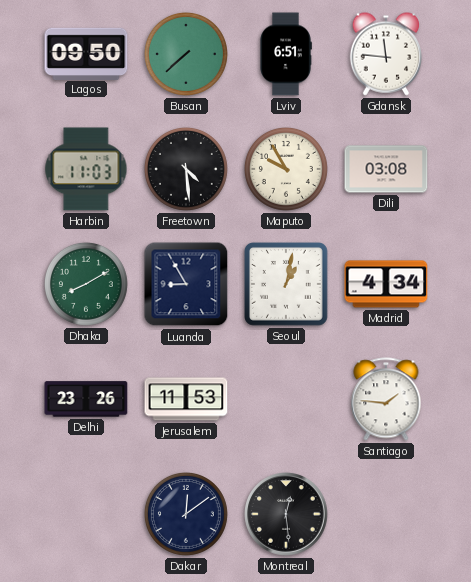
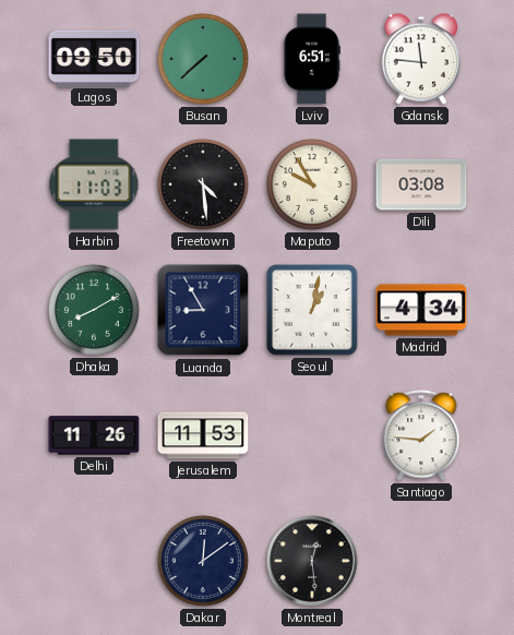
Delhi: 23:26 -> 11:26 (94, 435)
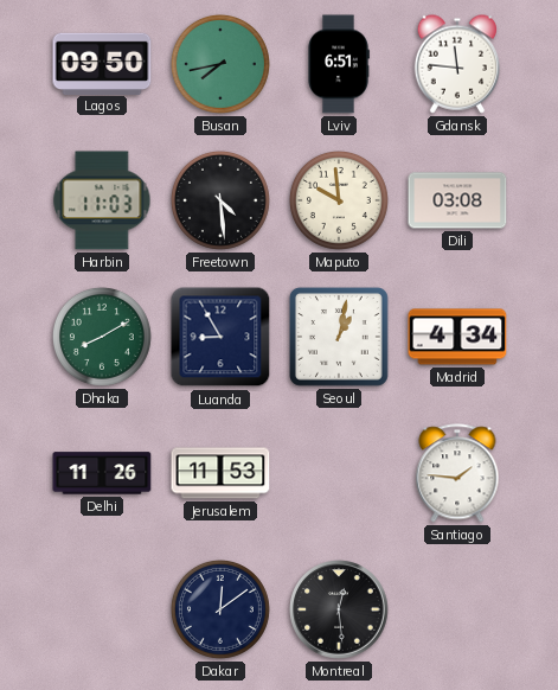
Busan: 7:38 -> 7:43 (220, 64)
Maputo: 9:55 -> 9:59 (339, 200)
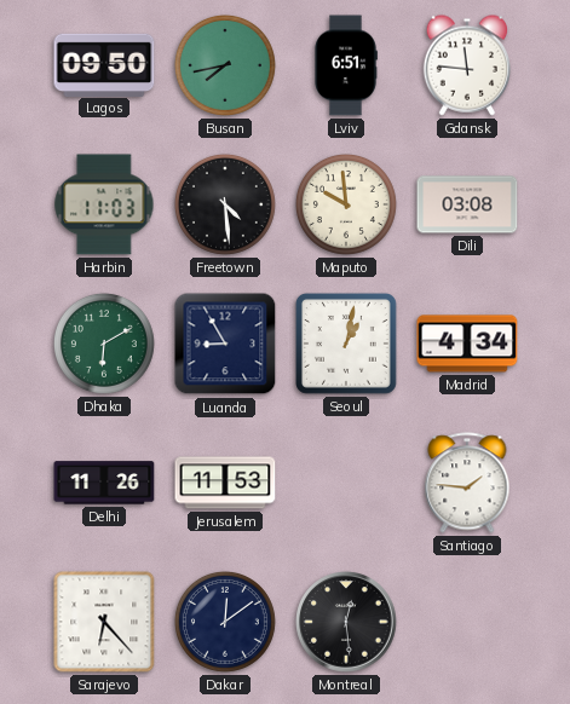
Dhaka: 8:10 -> 6:10 (104, 344)
Sarajevo: none -> 6:23 (104, 622)
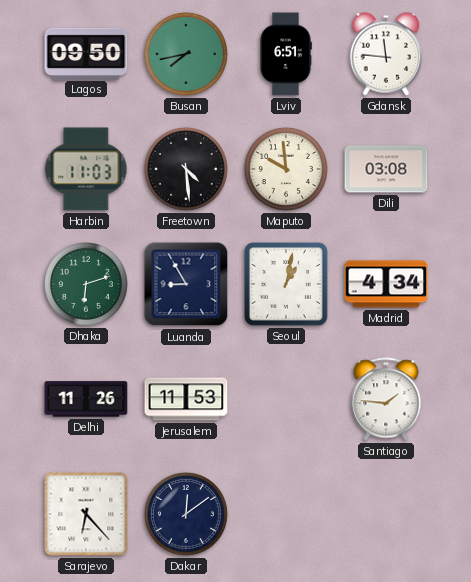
Dhaka: 6:10 -> 6:12 (86, 284)
Montreal: 12:29 -> none (346, 622)
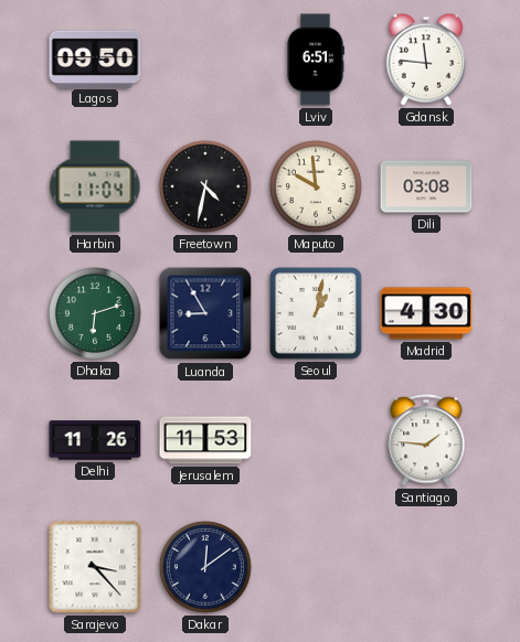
Busan: 7:43 -> none (186, 54)
Harbin: 11:03 -> 11:04 (95, 186)
Freetown: 4:29 -> 4:32 (205, 186)
Madrid: 4:34 -> 4:30 (426, 313)
Sarajevo: 6:23 -> 3:23 (95, 567)
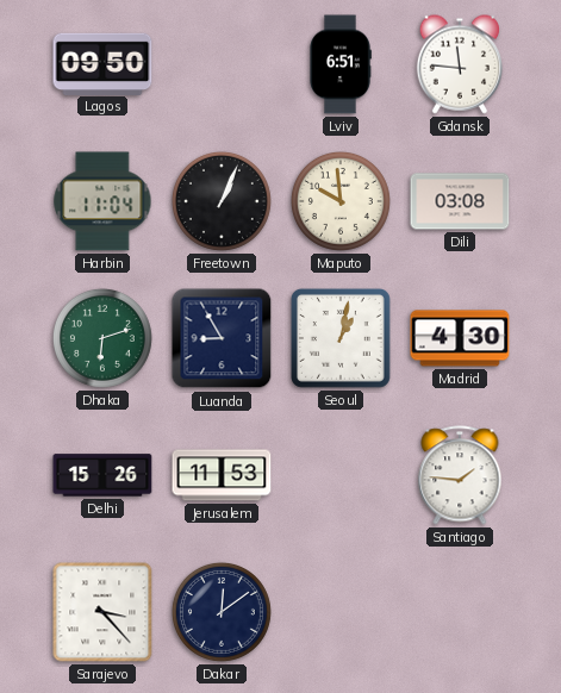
Freetown: 4:32 -> 1:04 (222, 201)
Delhi: 11:26 -> 15:26 (102, 475)
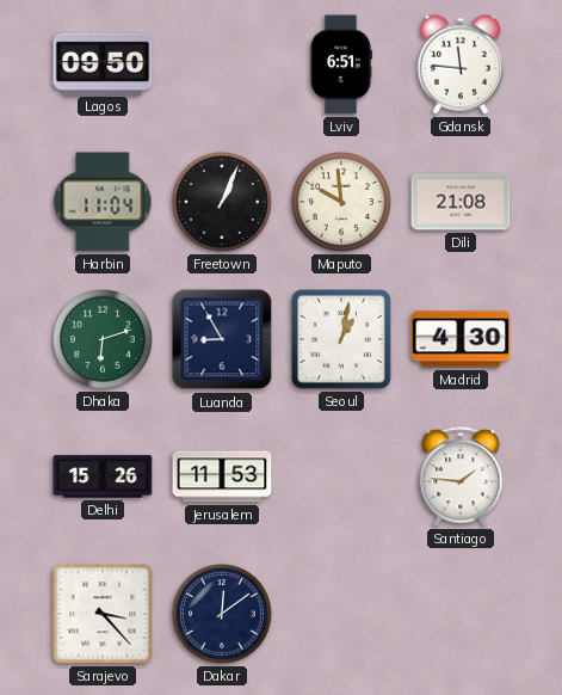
Dili: 03:08 -> 21:08 (461, 202)
